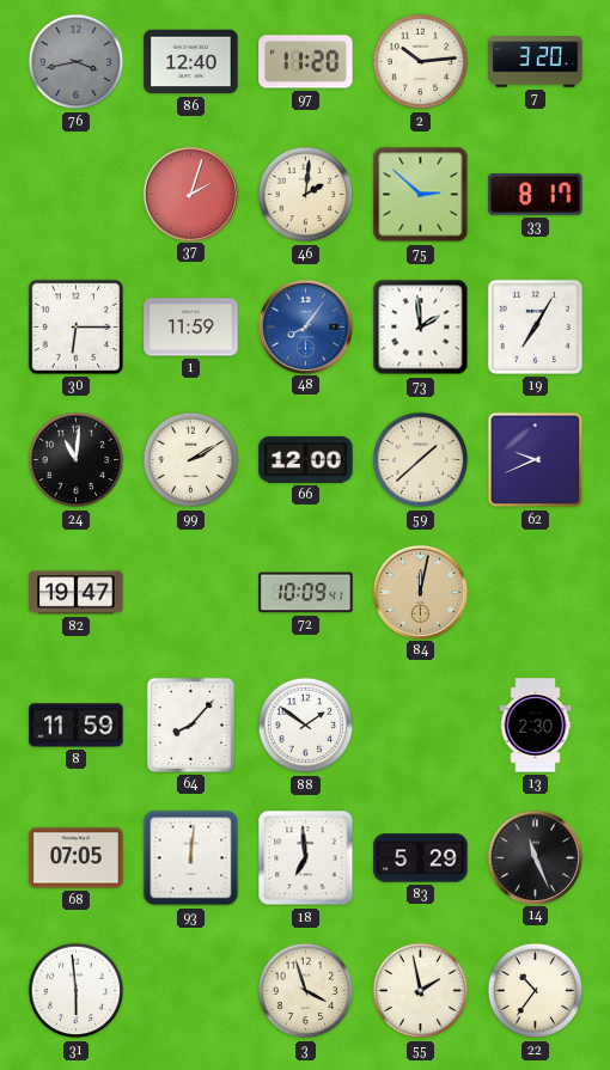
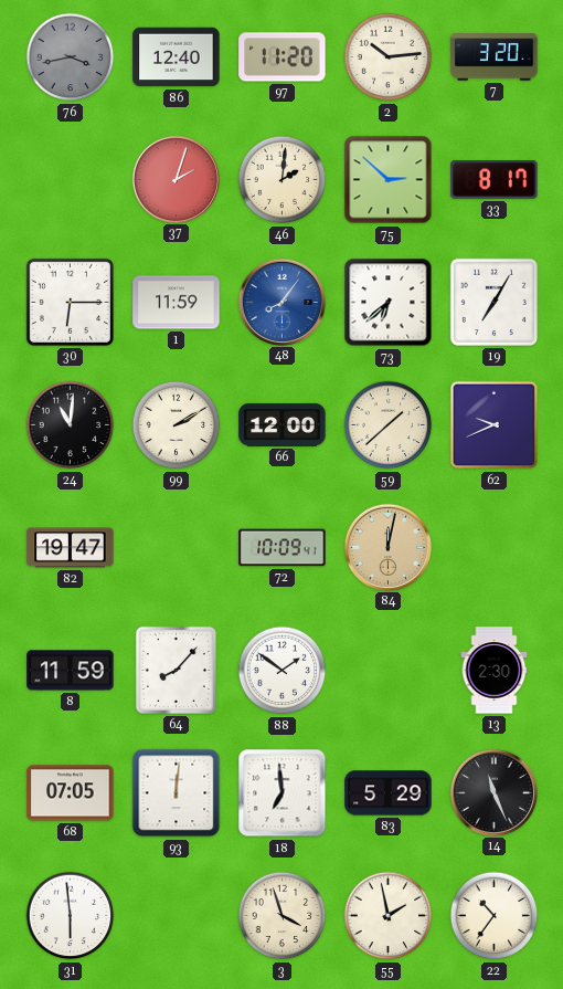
73: 1:59 -> 6:38 (389, 303)
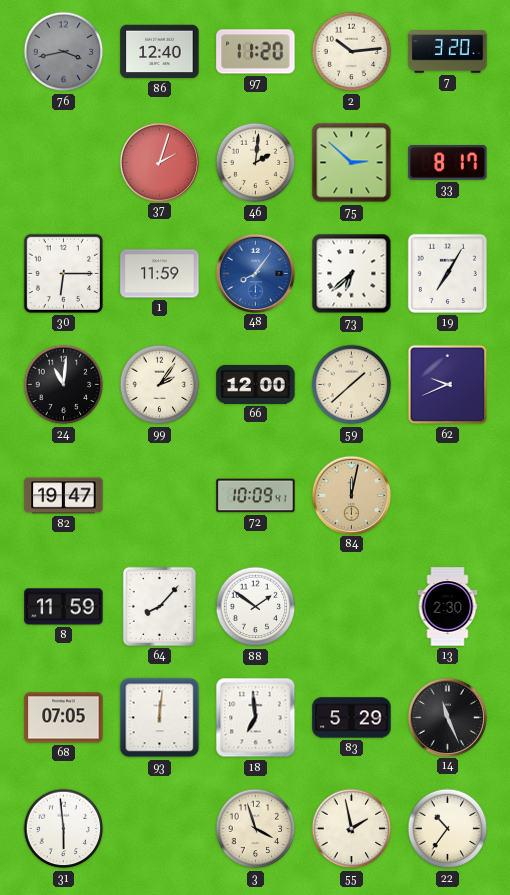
99: 2:10 -> 2:06 (160, 385)
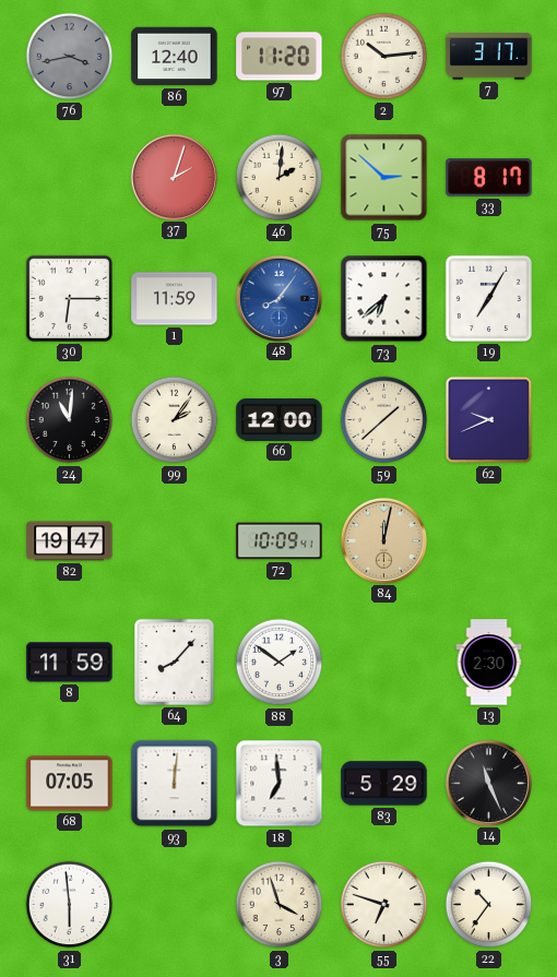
7: 3:20 -> 3:17 (489, 57)
55: 1:58 -> 6:48 (384, 905)
